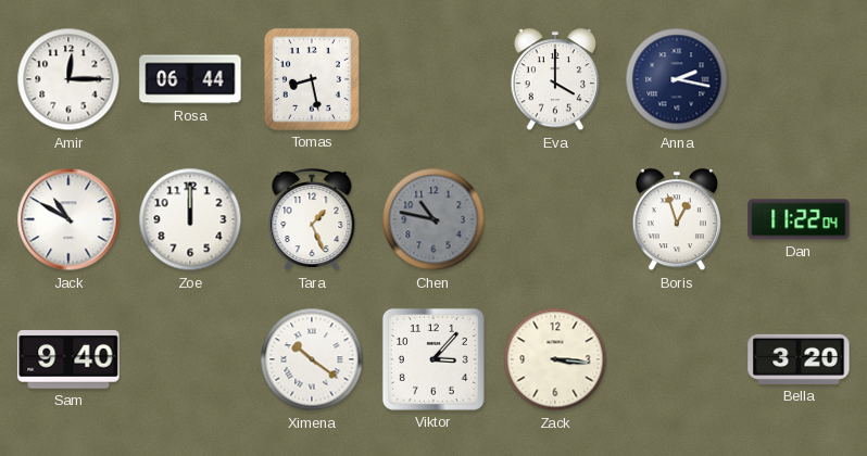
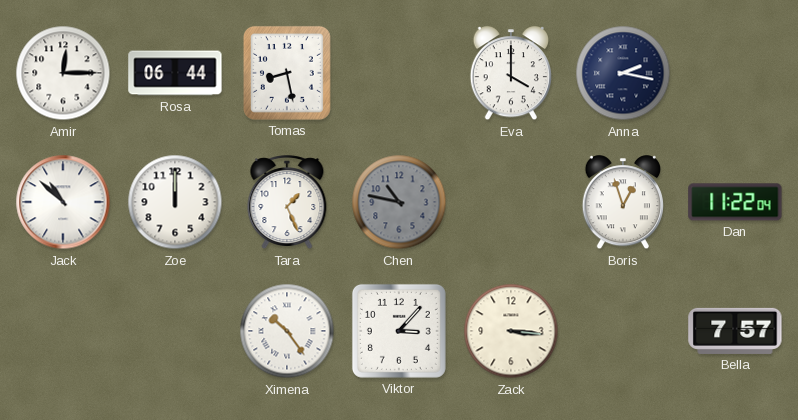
Jack: 10:50 -> 10:52 (63, 202)
Sam: 9:40 -> none (68, 359)
Ximena: 10:21 -> 10:24 (287, 331)
Bella: 3:20 -> 7:57 (735, 331)
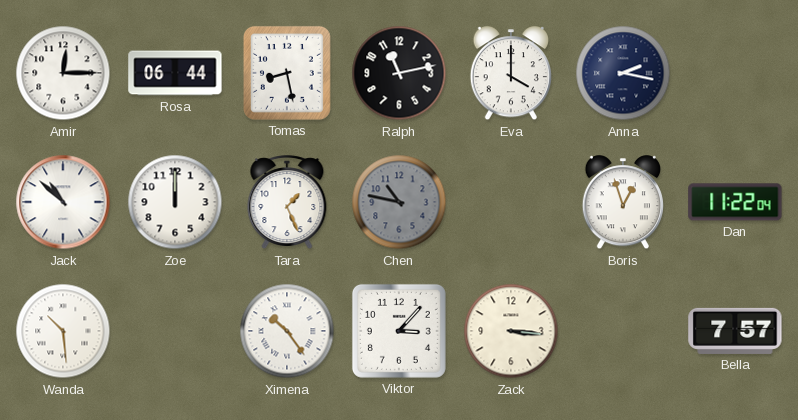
Ralph: none -> 11:13 (399, 73)
Wanda: none -> 10:29 (63, 331)
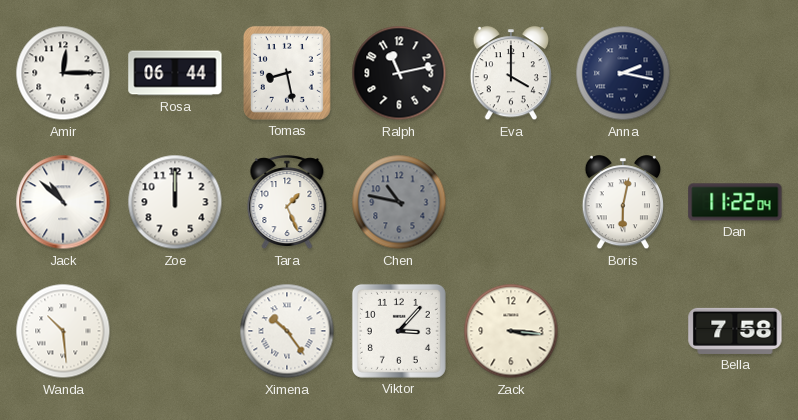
Boris: 12:57 -> 6:02 (623, 203)
Bella: 7:57 -> 7:58 (735, 331)
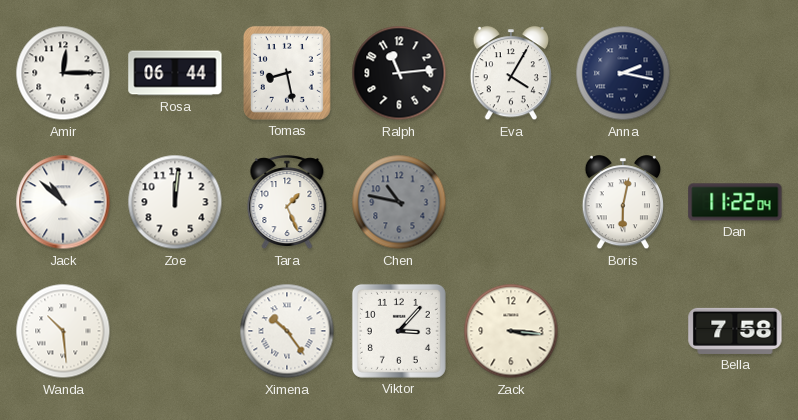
Ralph: 11:13 -> 11:14 (399, 73)
Eva: 4:00 -> 4:05 (511, 74)
Zoe: 12:00 -> 12:01 (175, 202)
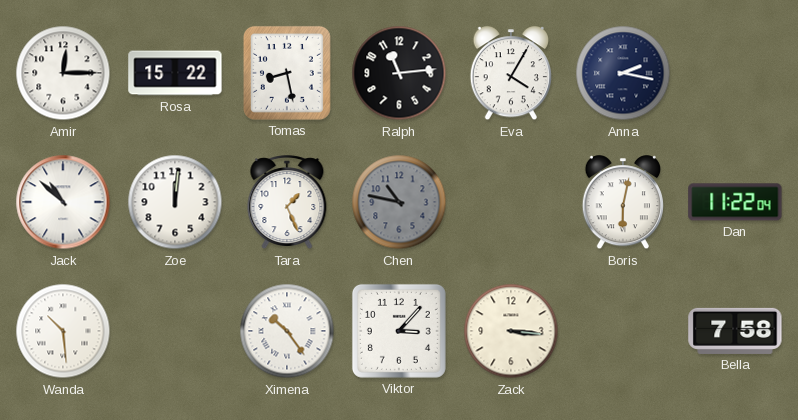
Rosa: 06:44 -> 15:22 (175, 73)
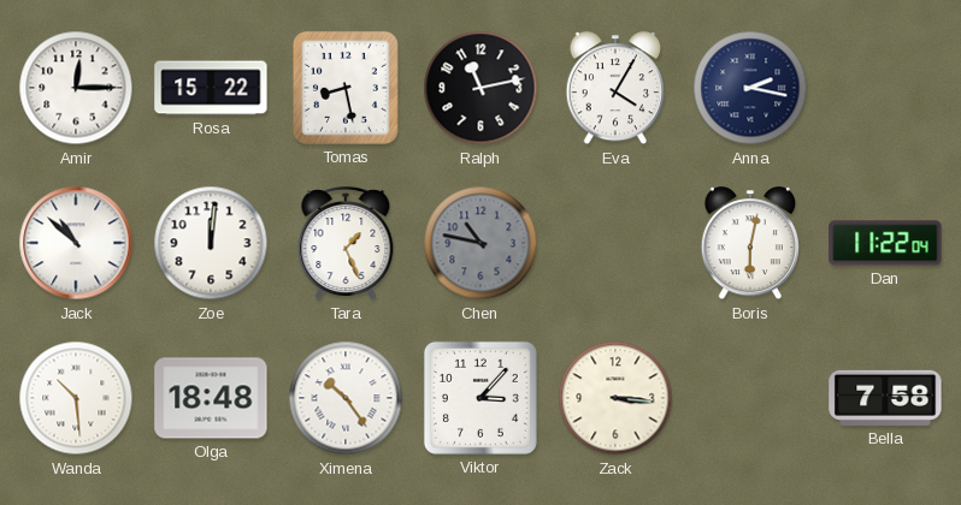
Ralph: 11:14 -> 11:13 (480, 88)
Olga: none -> 18:48 (211, 398)
